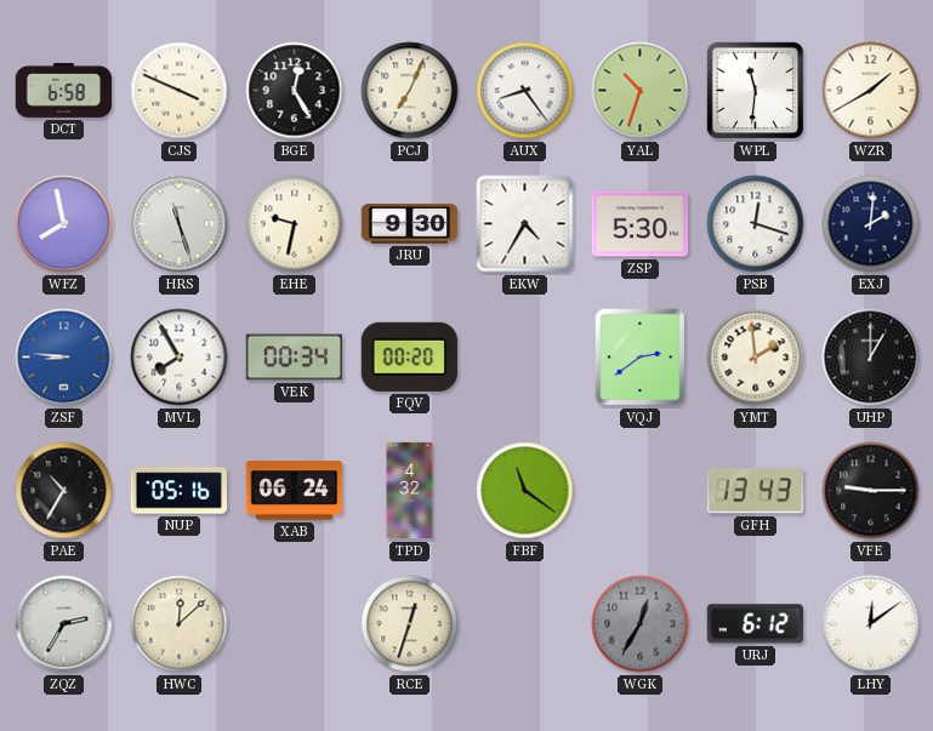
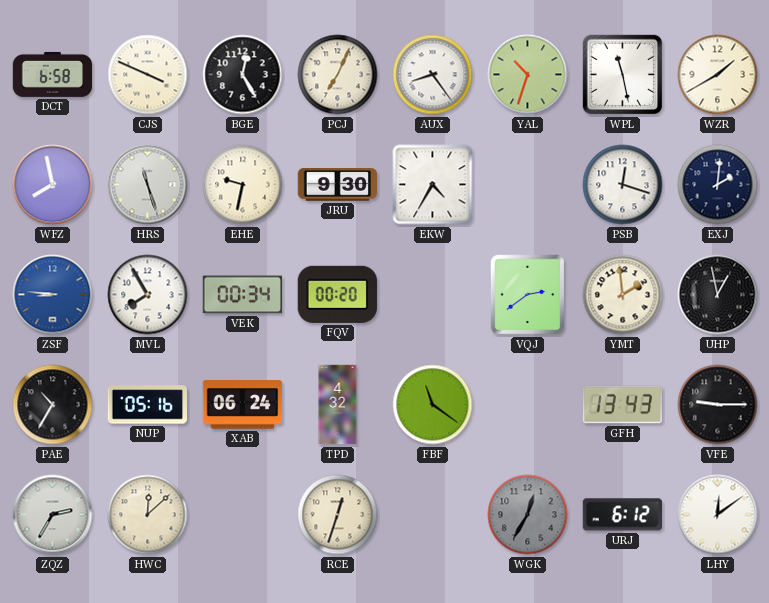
WPL: 11:31 -> 11:28 (623, 75)
ZSP: 5:30 -> none (641, 224)
UHP: 1:00 -> 12:58 (718, 295)
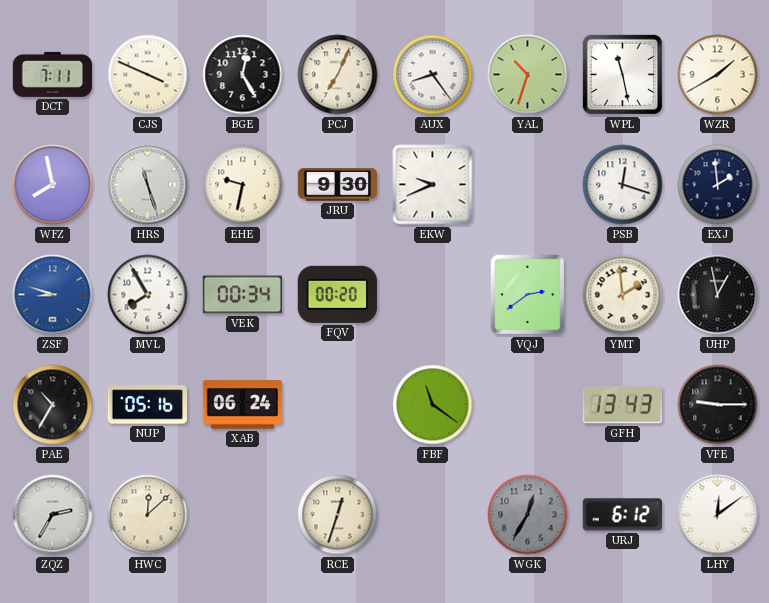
DCT: 6:58 -> 7:11 (53, 74)
EKW: 4:35 -> 9:41 (433, 185)
EXJ: 2:01 -> 1:59 (718, 185)
ZSF: 8:46 -> 8:48 (53, 295)
TPD: 4:32 -> none (338, 405)
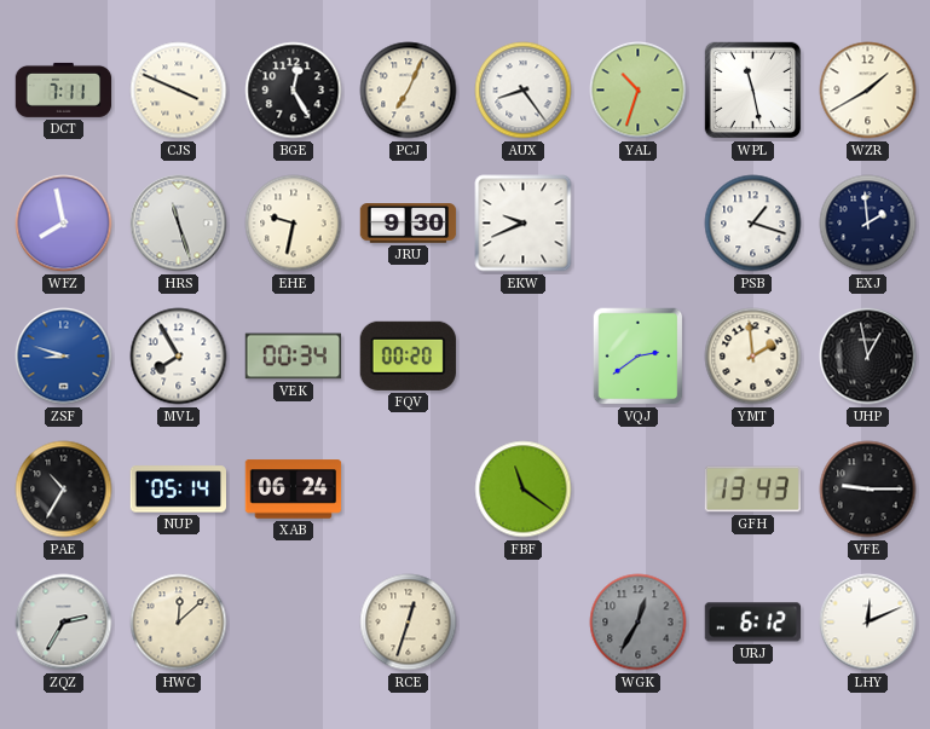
PSB: 12:18 -> 1:18 (753, 224)
NUP: 05:16 -> 05:14 (178, 490)
LHY: 12:09 -> 12:11 (868, 623)
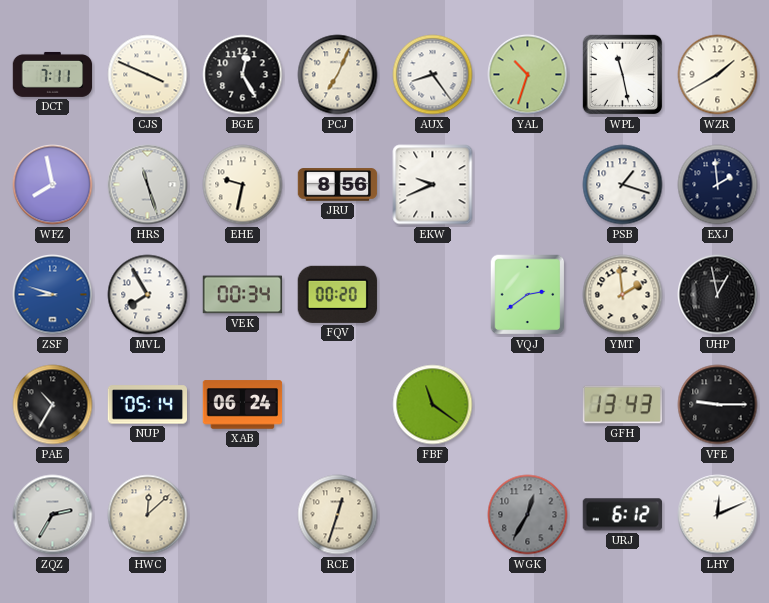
JRU: 9:30 -> 8:56 (338, 185)
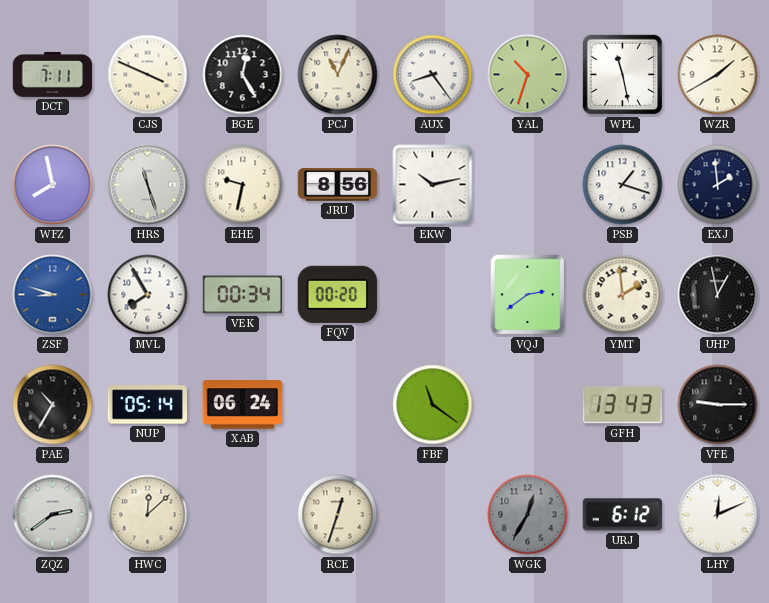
PCJ: 7:04 -> 11:04 (338, 75)
EKW: 9:41 -> 10:13 (433, 185)
ZQZ: 2:35 -> 2:39 (53, 515)
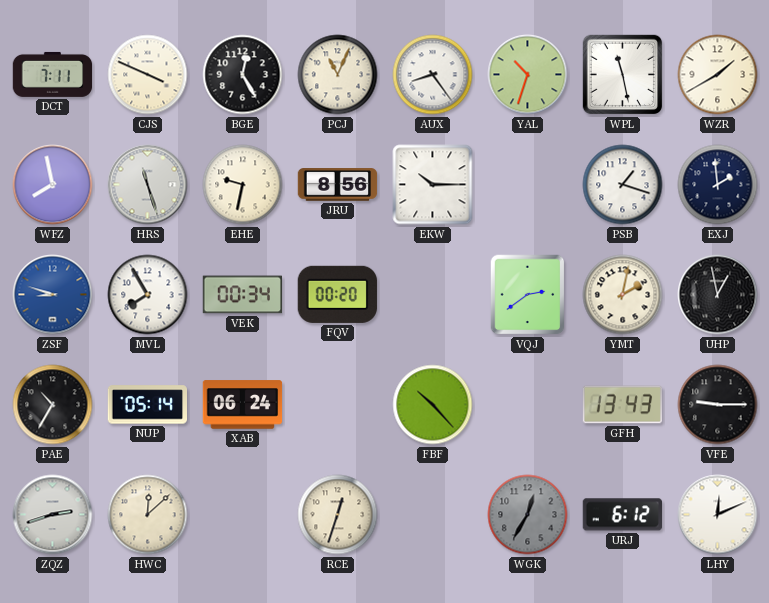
EKW: 10:13 -> 10:15 (433, 185)
YMT: 1:59 -> 2:02 (623, 295)
FBF: 11:21 -> 10:23 (433, 405)
ZQZ: 2:39 -> 2:42 (53, 515)
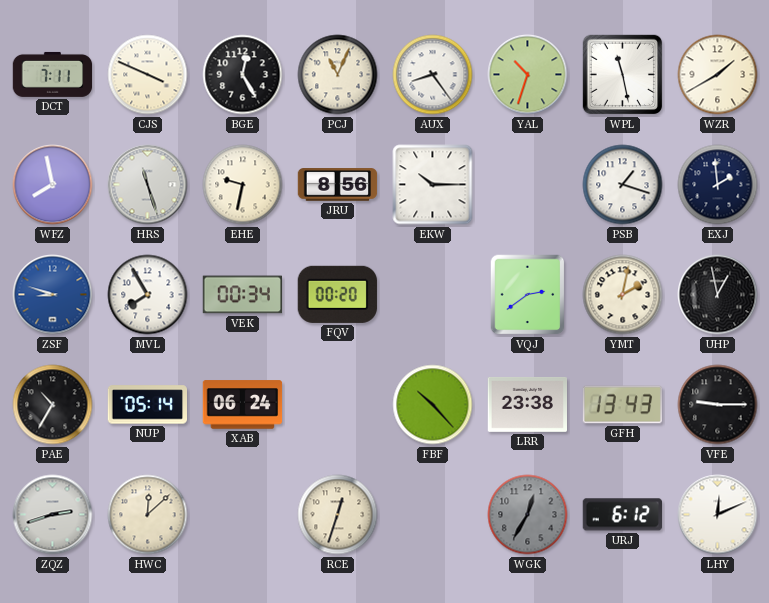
LRR: none -> 23:38 (528, 404)
